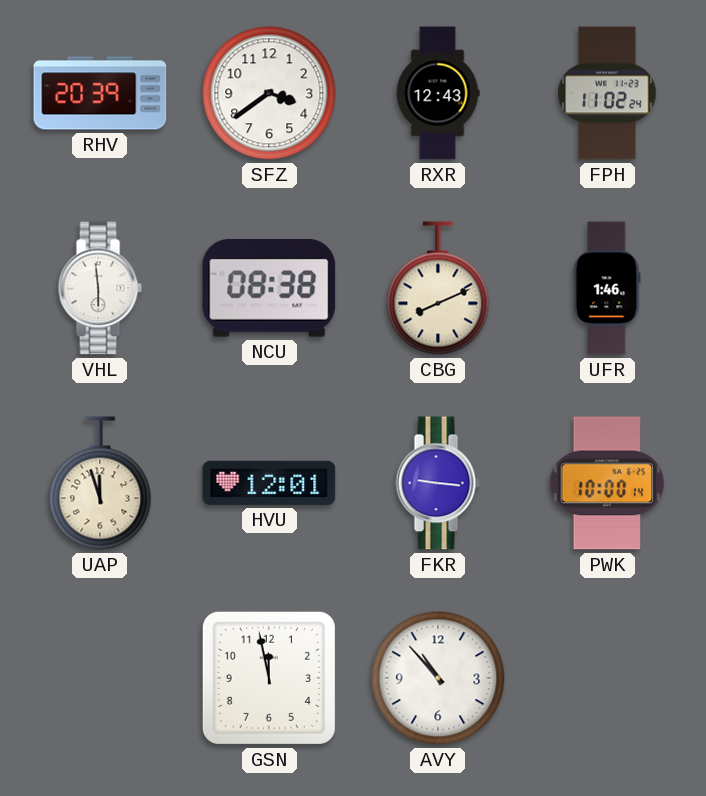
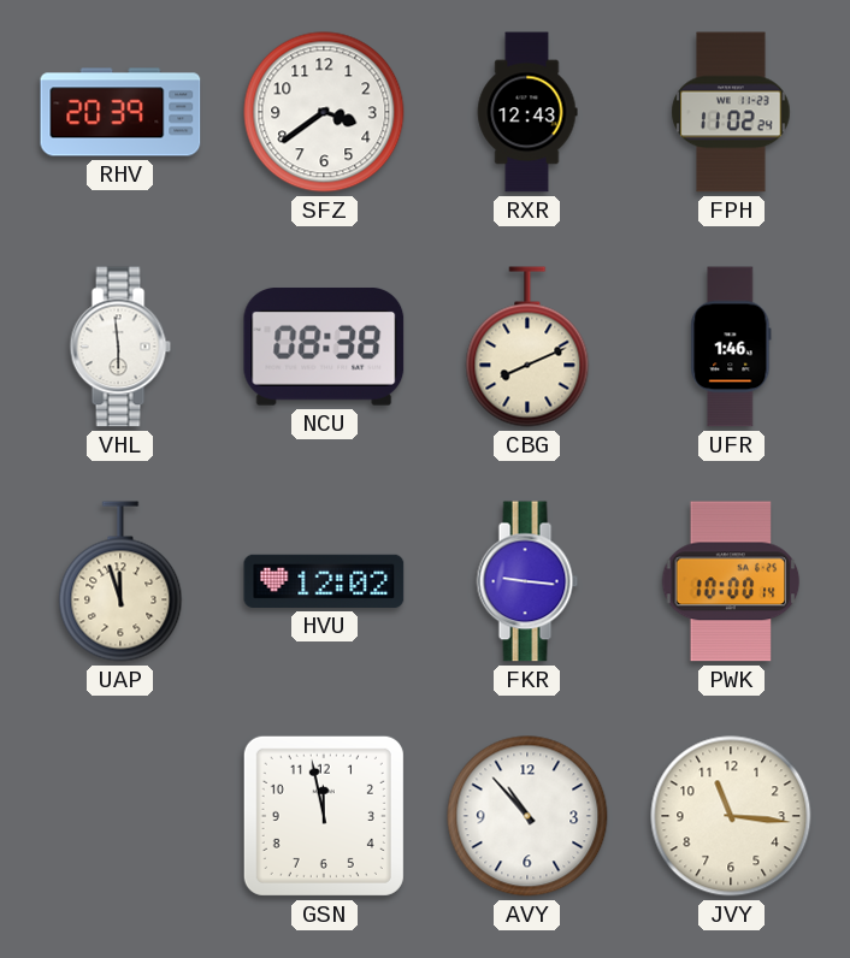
HVU: 12:01 -> 12:02 (324, 581)
JVY: none -> 11:16 (731, 816)
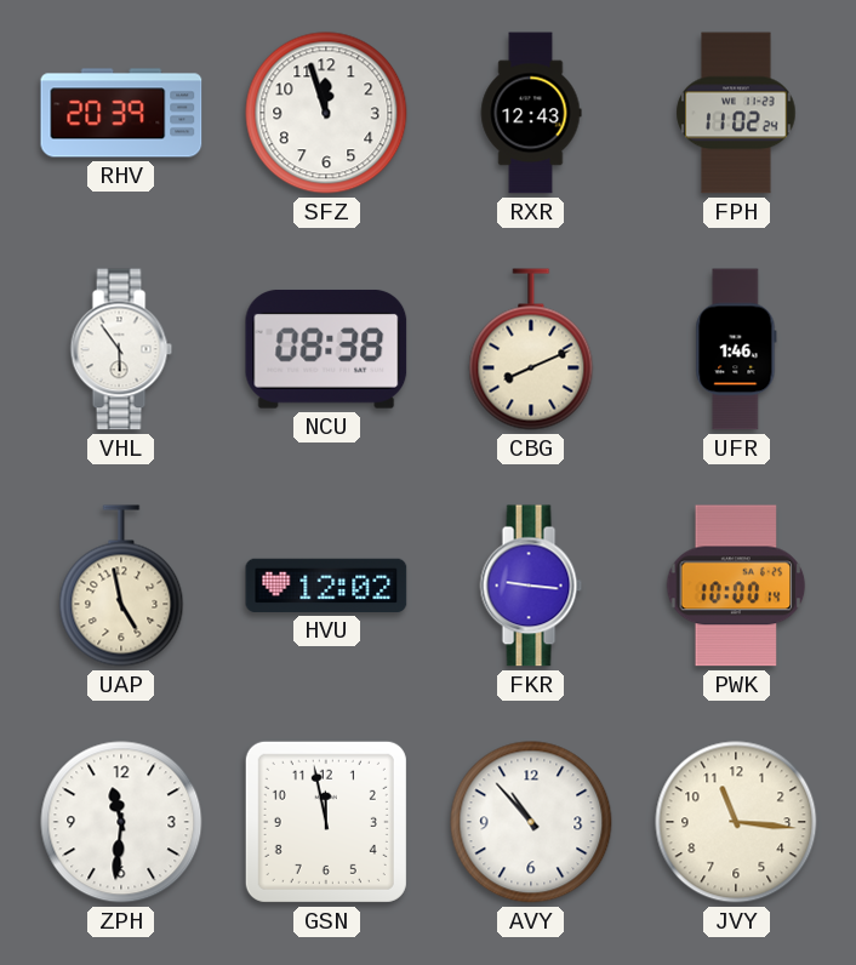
SFZ: 3:39 -> 11:57 (326, 113)
VHL: 5:59 -> 5:54 (121, 349)
UAP: 11:57 -> 4:58 (121, 586)
ZPH: none -> 11:31 (121, 822)
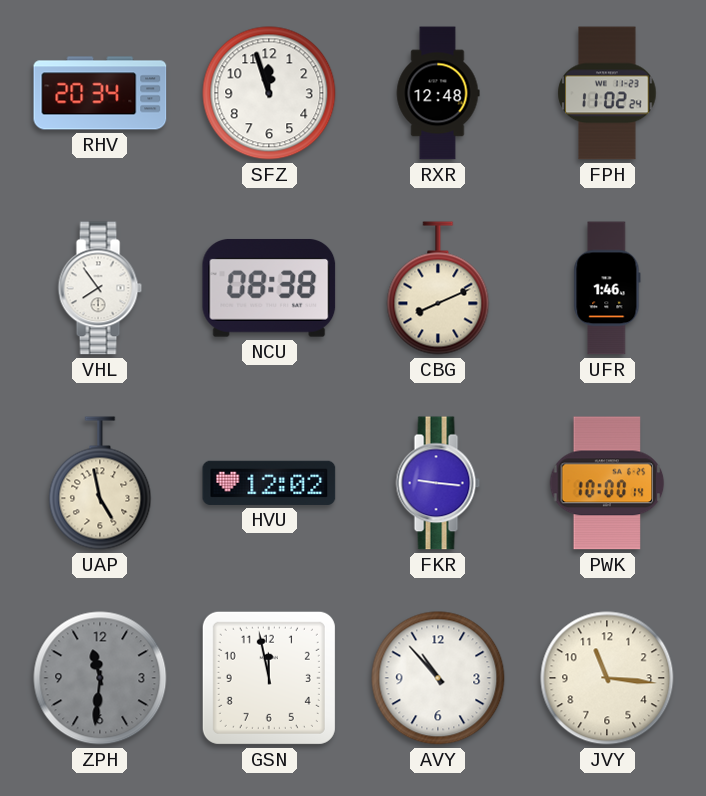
RHV: 20:39 -> 20:34 (100, 93)
RXR: 12:43 -> 12:48 (438, 93)
VHL: 5:54 -> 7:54 (100, 288)
ZPH dial: white -> grey (100, 678)
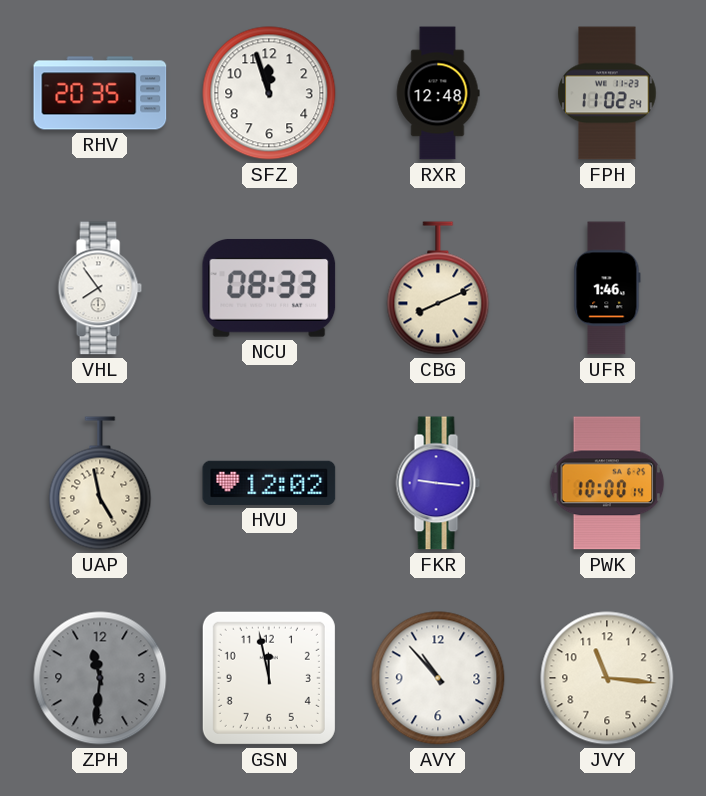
RHV: 20:34 -> 20:35 (100, 93)
NCU: 08:38 -> 08:33 (269, 288)
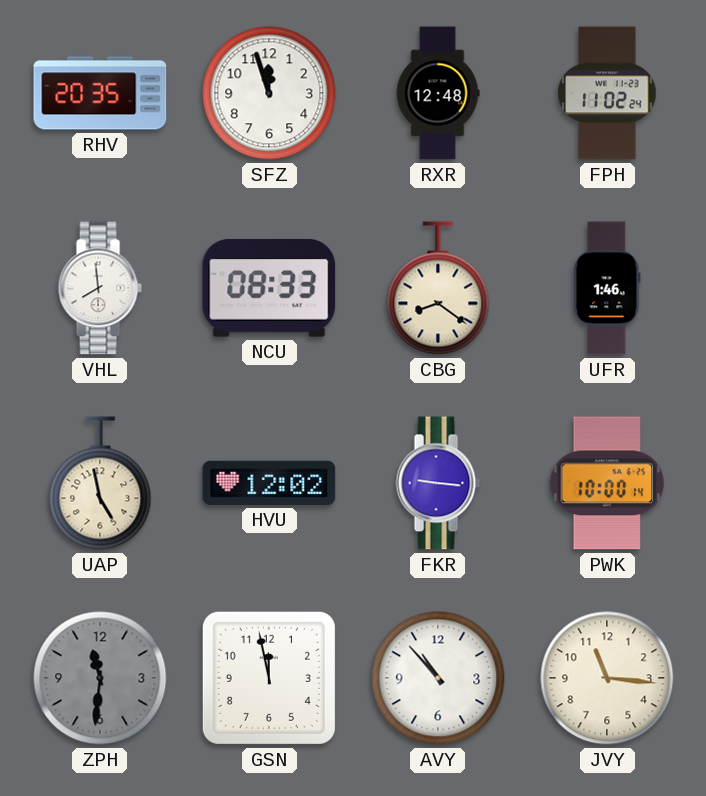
VHL: 7:54 -> 7:59 (100, 288)
CBG: 8:11 -> 8:21 (438, 288)
